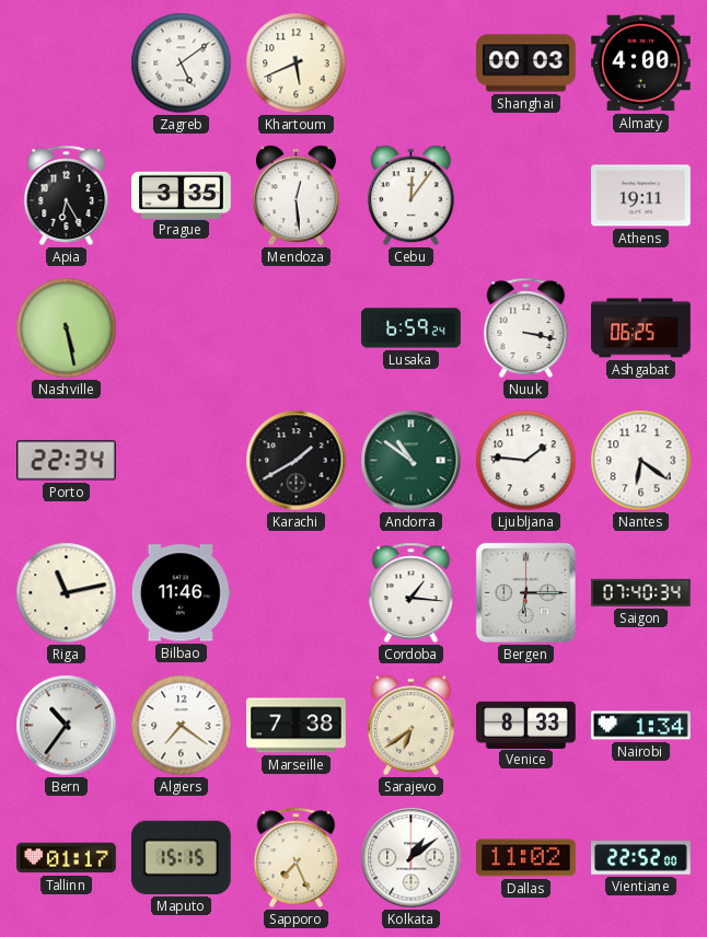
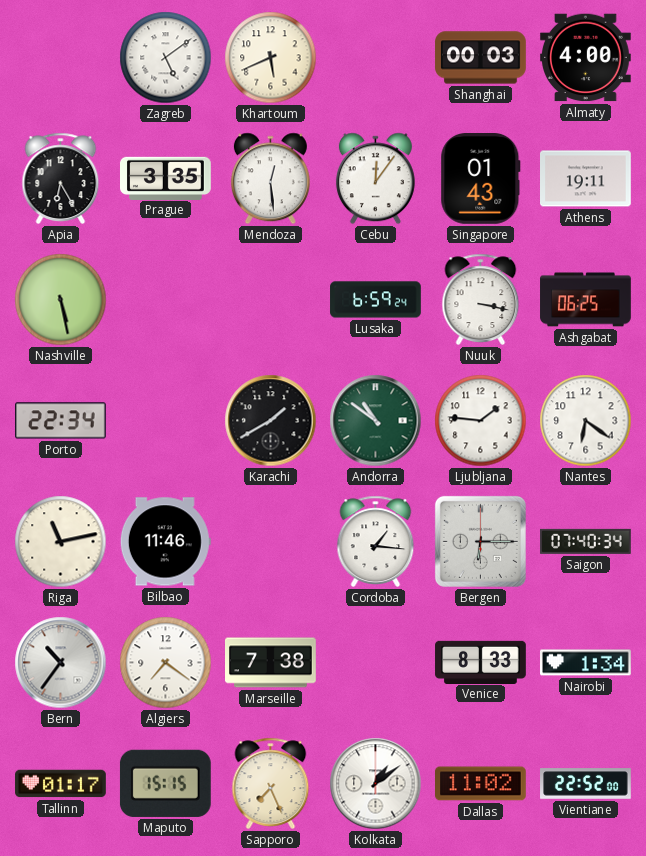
Singapore: none -> 01:43 (481, 179)
Sarajevo: 6:39 -> none (410, 726)
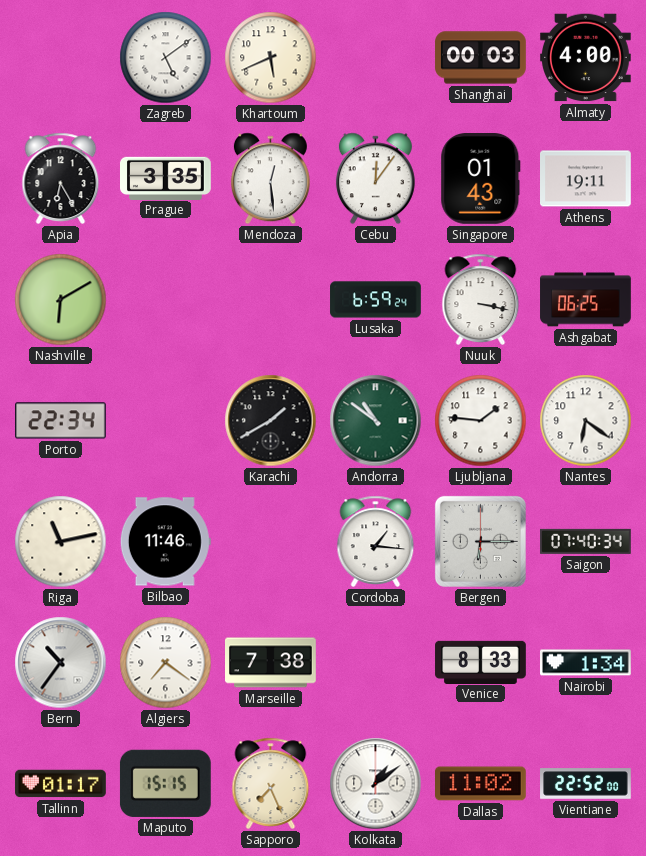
Nashville: 5:28 -> 6:10 (61, 300)
